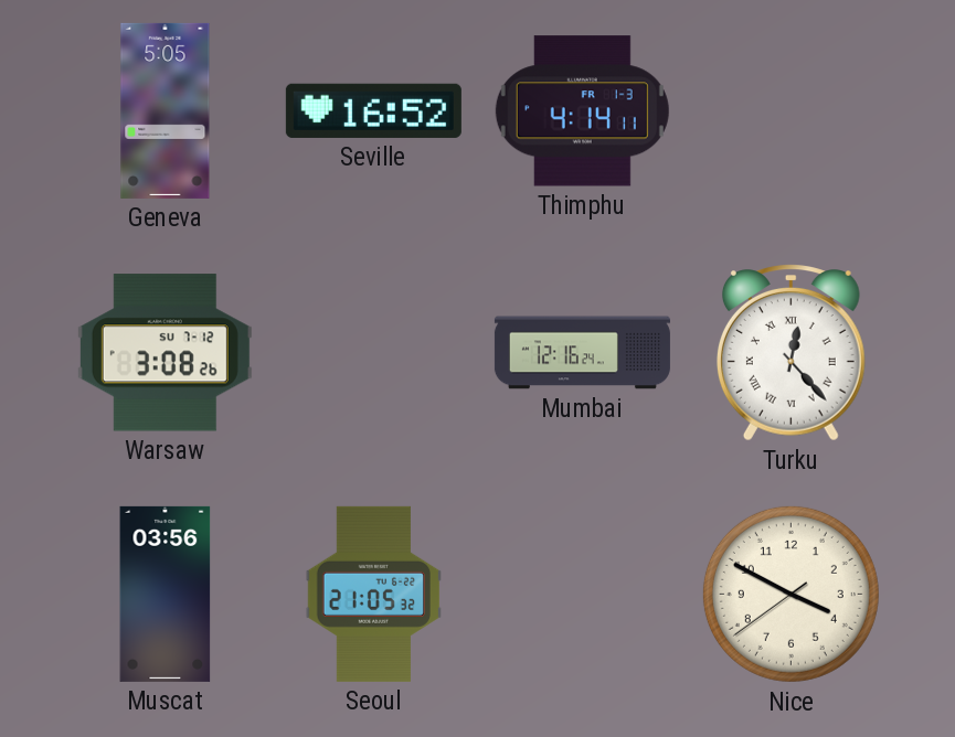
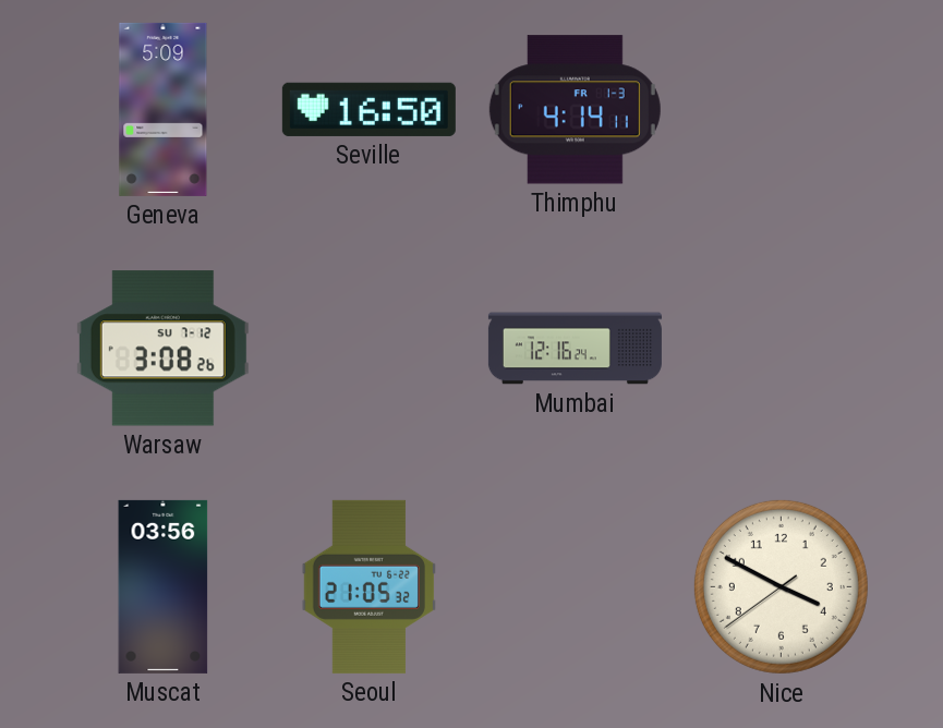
Geneva: 5:05 -> 5:09 (164, 109)
Seville: 16:52 -> 16:50 (368, 109)
Turku: 12:23 -> none (790, 353)
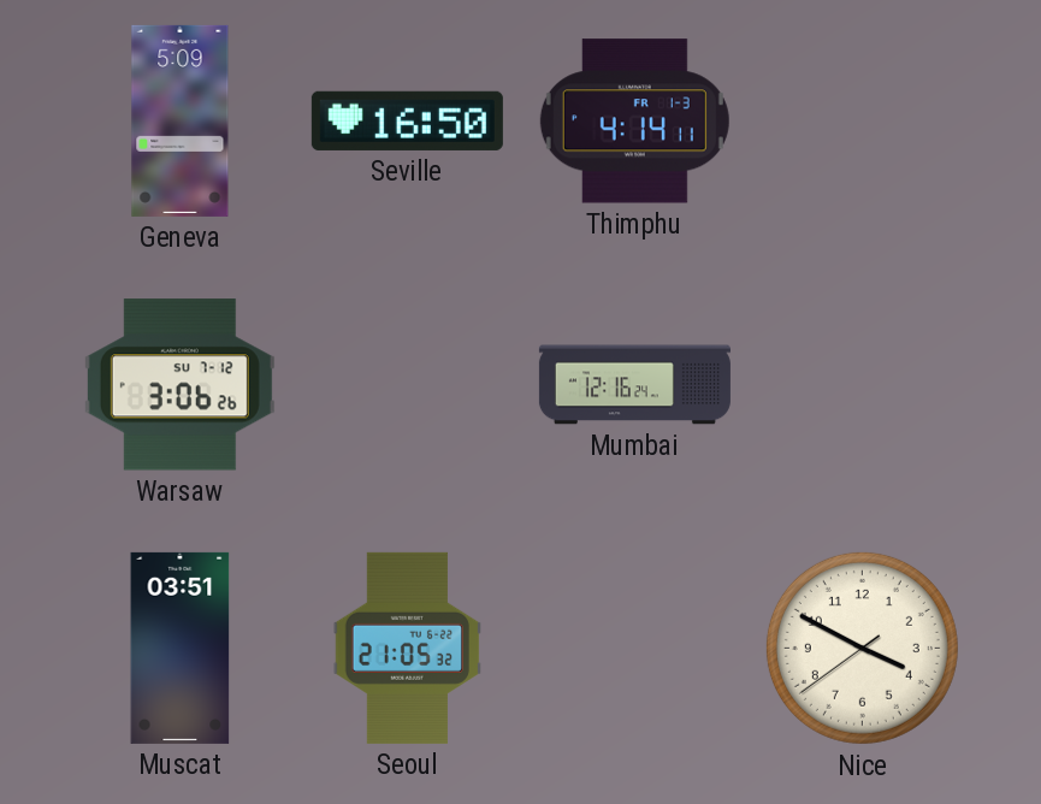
Warsaw: 3:08 -> 3:06 (179, 385)
Muscat: 03:56 -> 03:51 (181, 648)
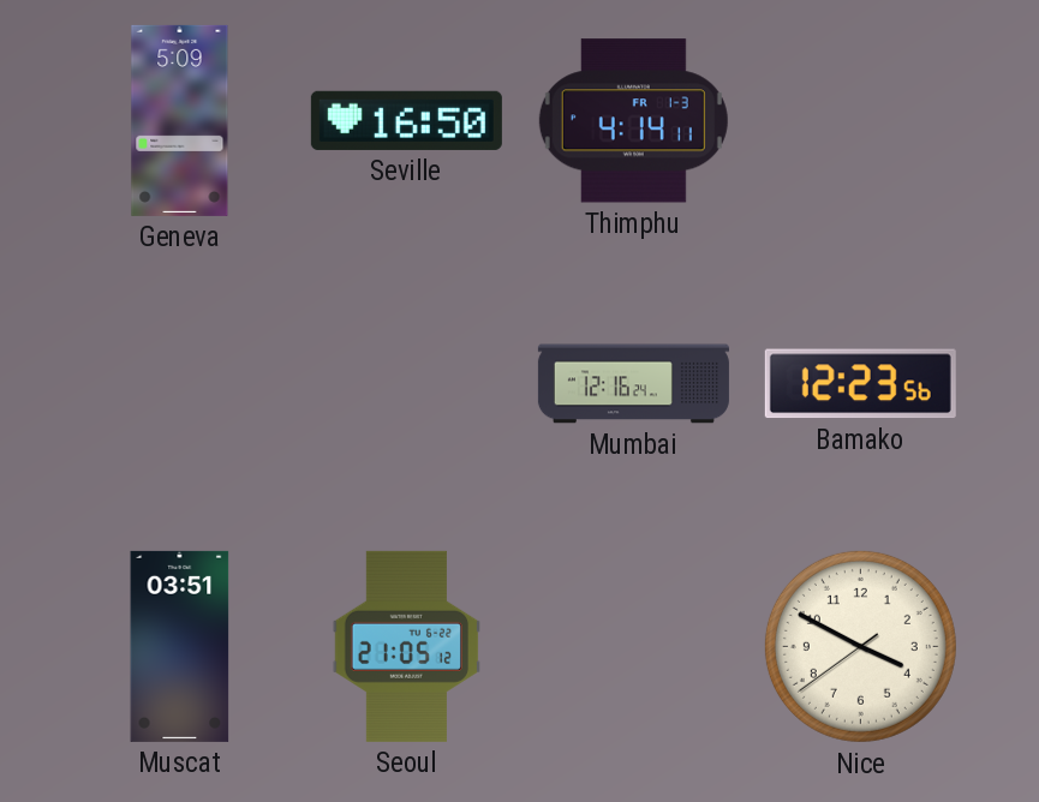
Warsaw: 3:06 -> none (179, 385)
Bamako: none -> 12:23 (860, 384)
Seoul: 21:05:32 -> 21:05:12 (406, 646)
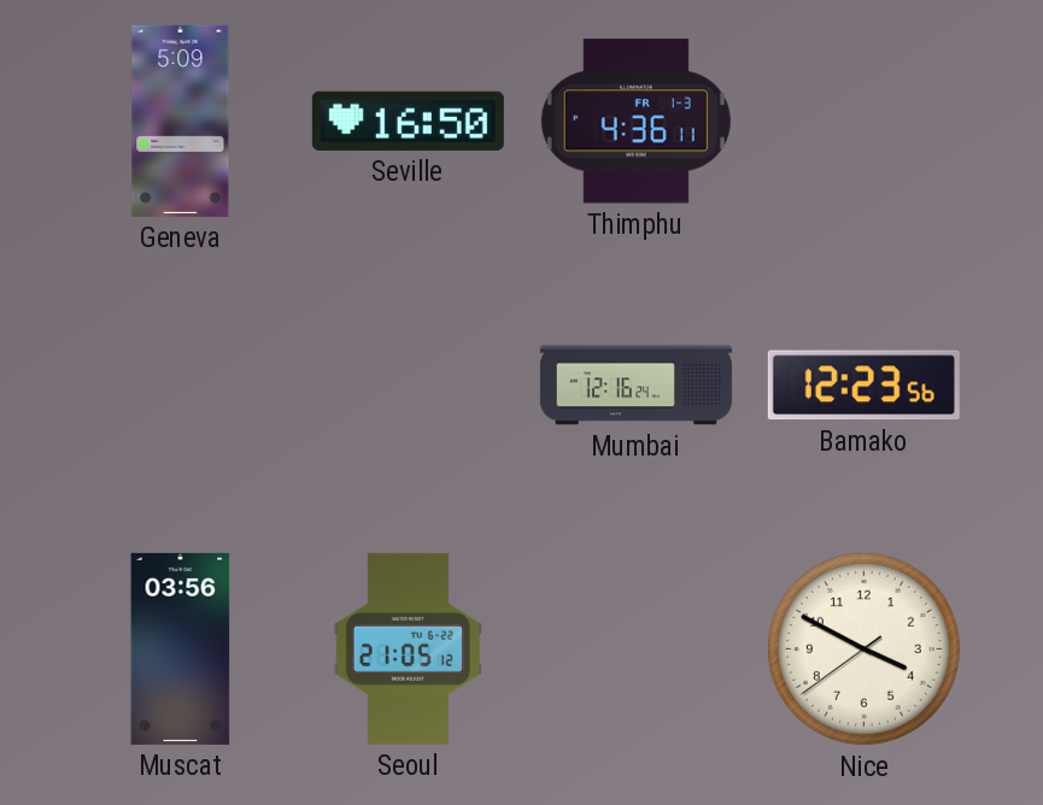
Thimphu: 4:14 -> 4:36 (635, 122)
Muscat: 03:51 -> 03:56 (181, 648)
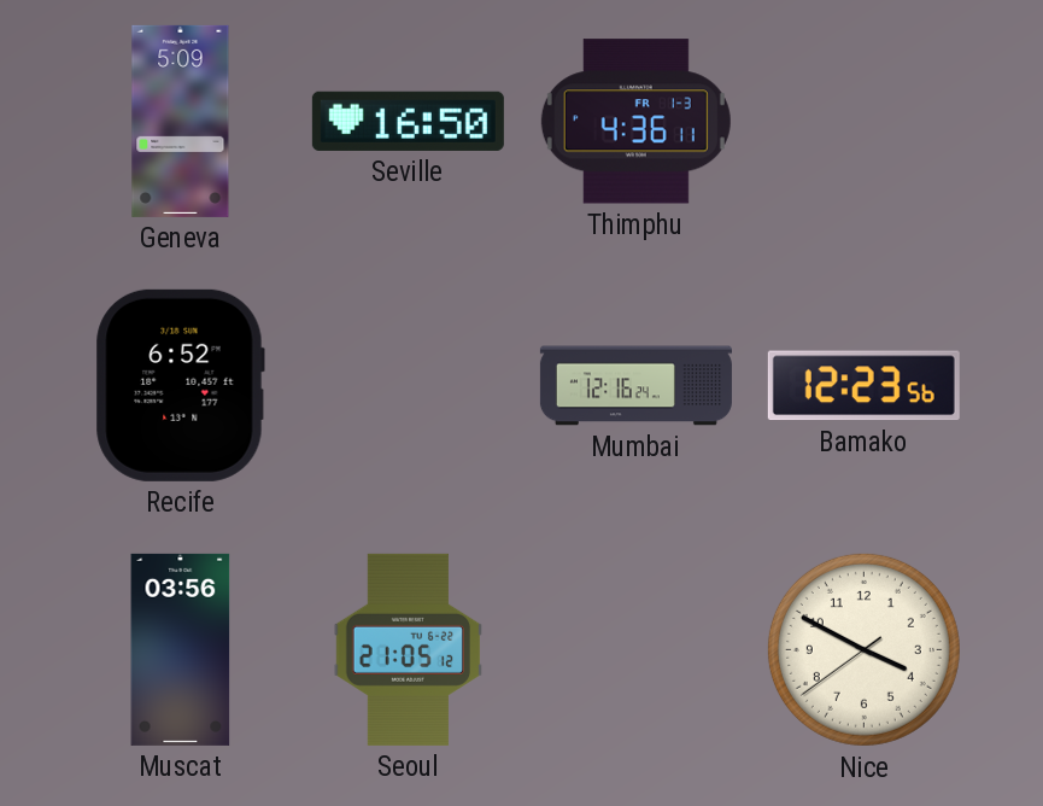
Recife: none -> 6:52 (180, 385)
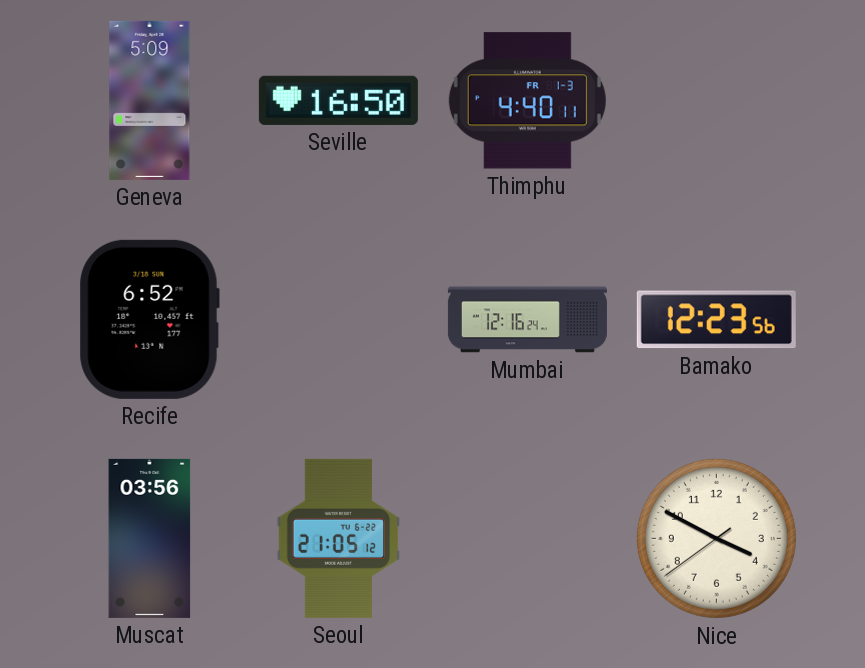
Thimphu: 4:36 -> 4:40 (527, 101)
